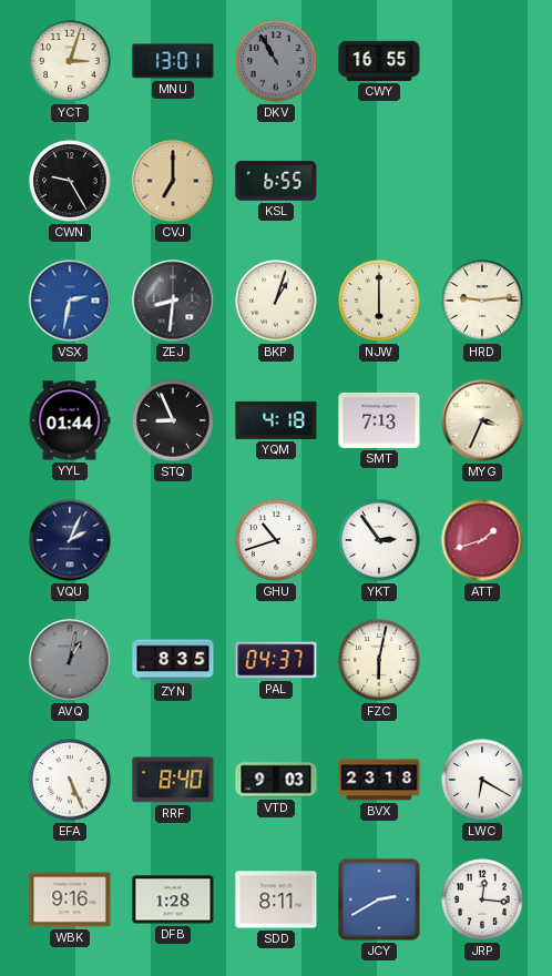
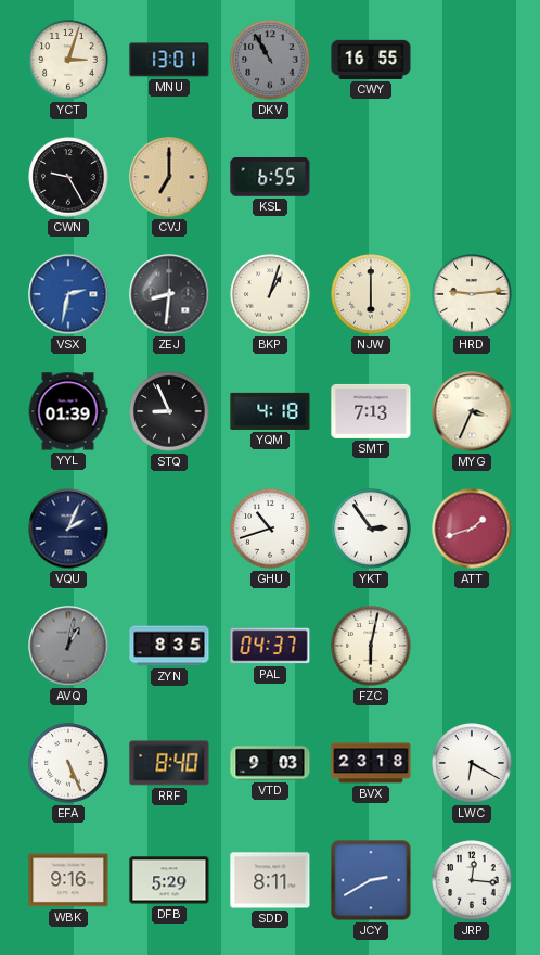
YYL: 01:44 -> 01:39 (68, 411)
DFB: 1:28 -> 5:29 (169, 880)
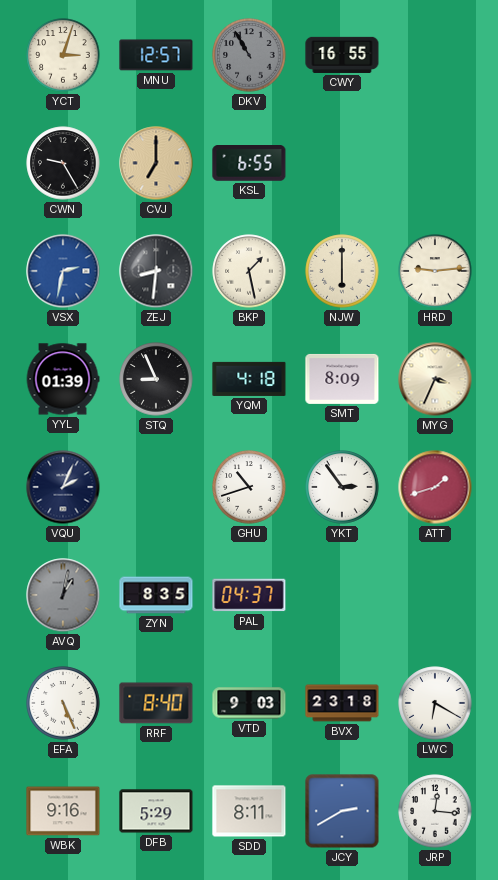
MNU: 13:01 -> 12:57 (156, 55)
BKP: 1:03 -> 1:28 (249, 271)
SMT: 7:13 -> 8:09 (342, 379)
FZC: 6:02 -> none (371, 646)
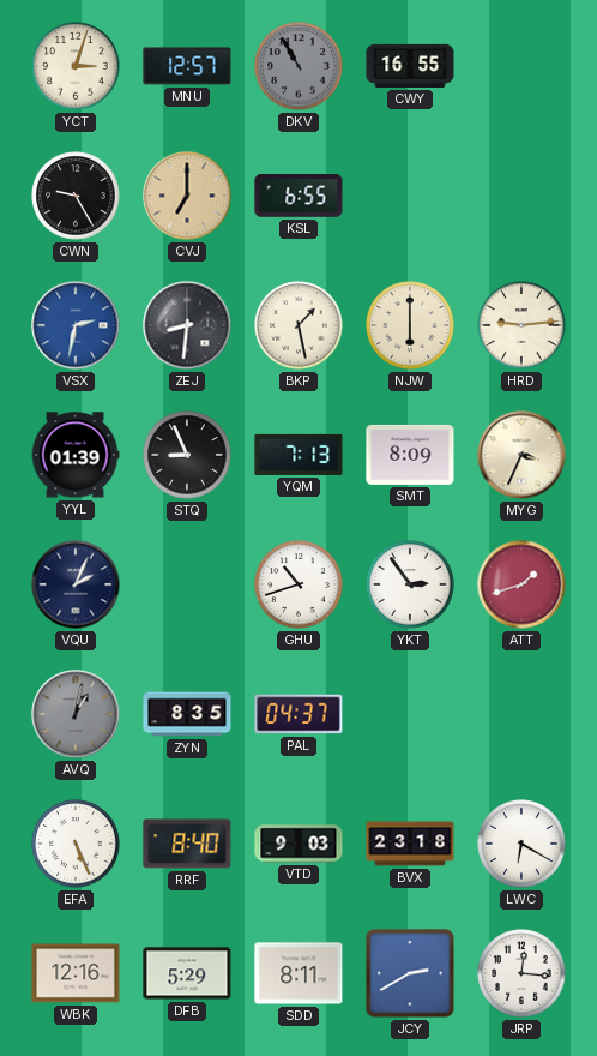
YQM: 4:18 -> 7:13 (298, 455)
WBK: 9:16 -> 12:16 (76, 973)
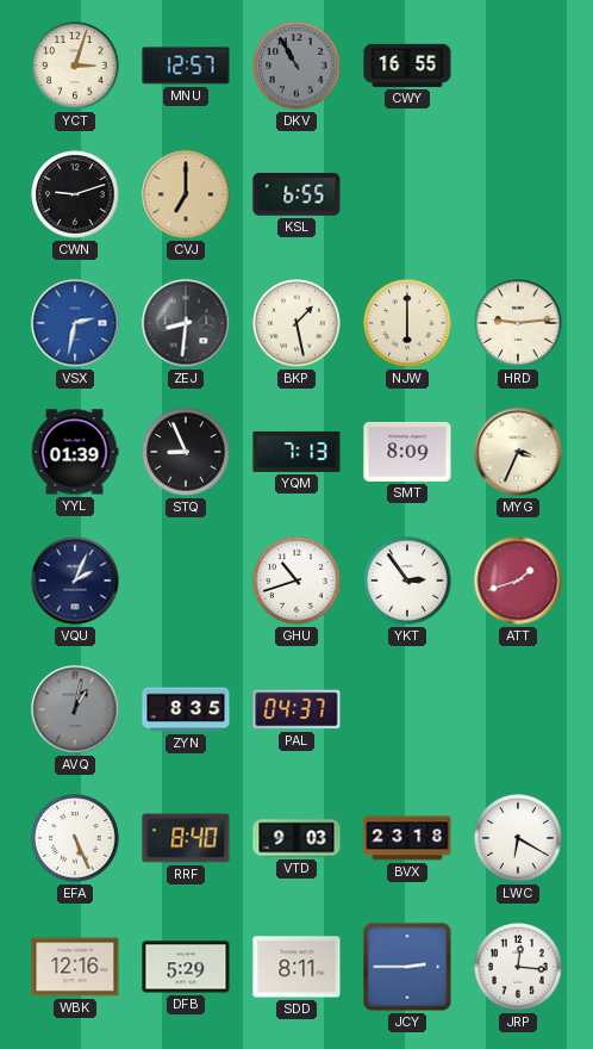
CWN: 9:25 -> 9:12 (75, 194)
JCY: 2:40 -> 2:45 (407, 967)
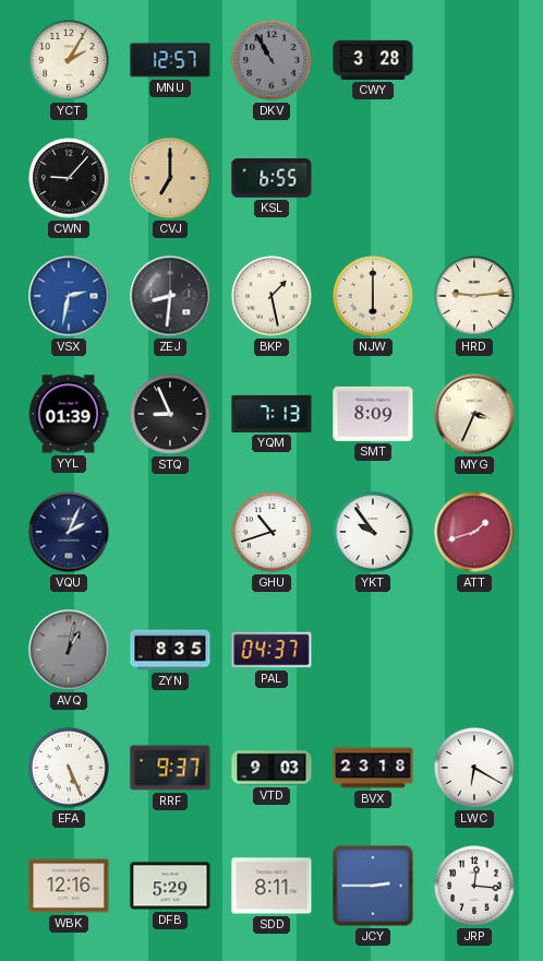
YCT: 3:03 -> 2:05 (69, 60)
CWY: 16:55 -> 3:28 (373, 60)
CWN: 9:12 -> 9:07 (69, 178)
YKT: 2:54 -> 9:54 (373, 532)
RRF: 8:40 -> 9:37 (170, 768)
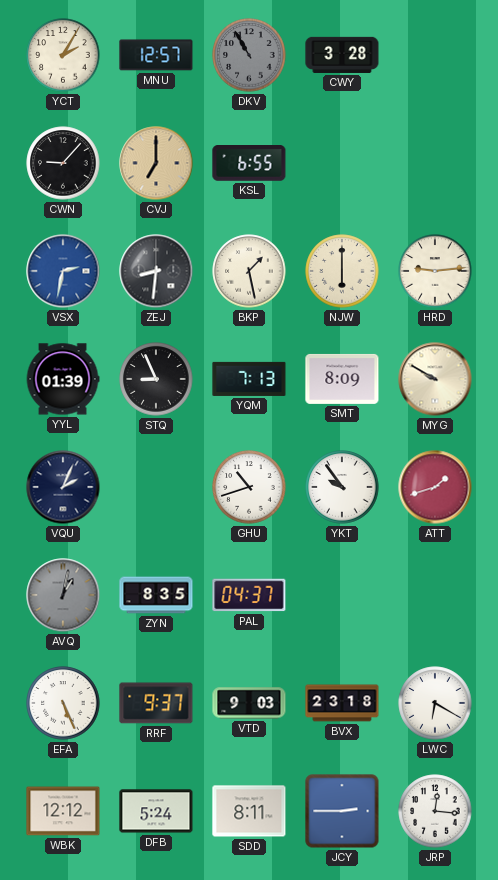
MYG: 3:34 -> 9:50 (435, 379)
WBK: 12:16 -> 12:12 (63, 811)
DFB: 5:29 -> 5:24 (156, 811)
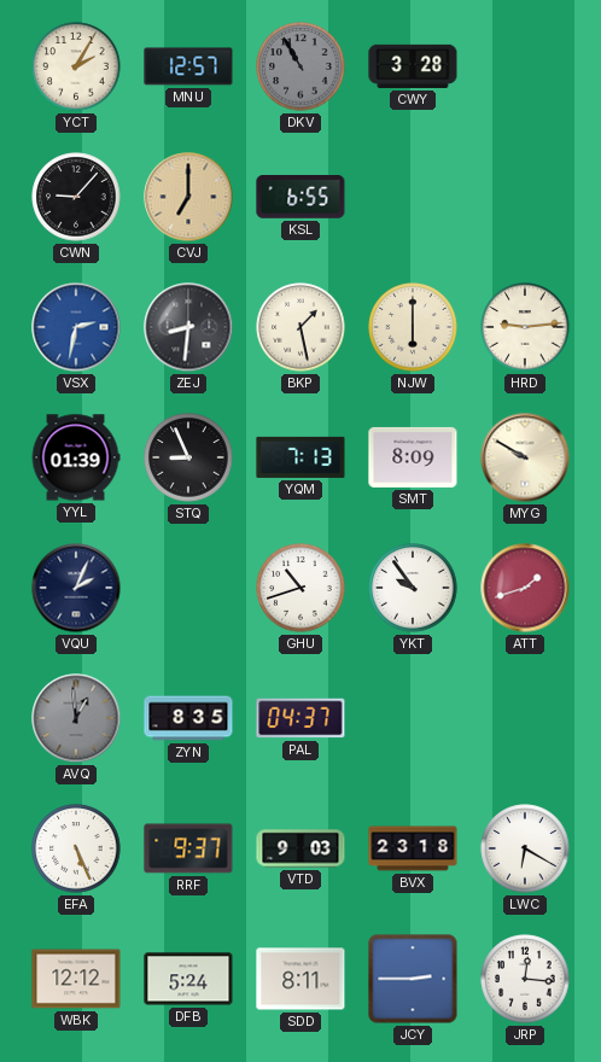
AVQ: 1:02 -> 12:59 (76, 718)
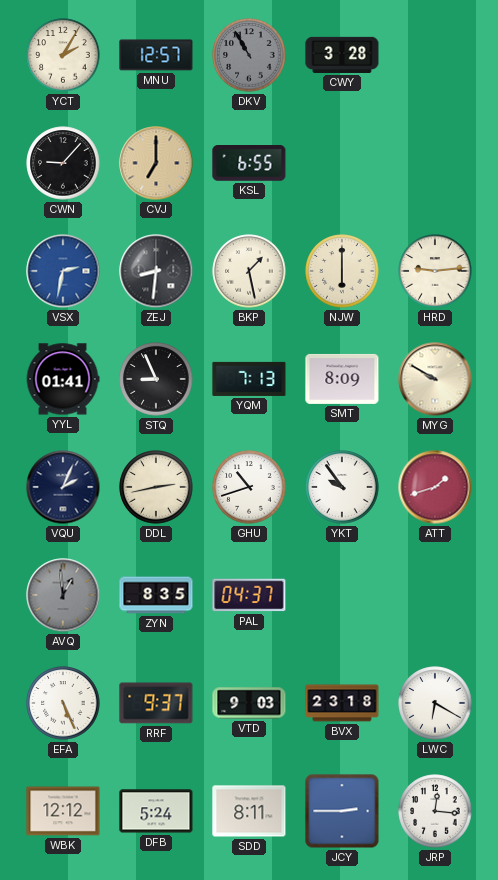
YYL: 01:39 -> 01:41 (63, 379)
DDL: none -> 2:43 (156, 487)
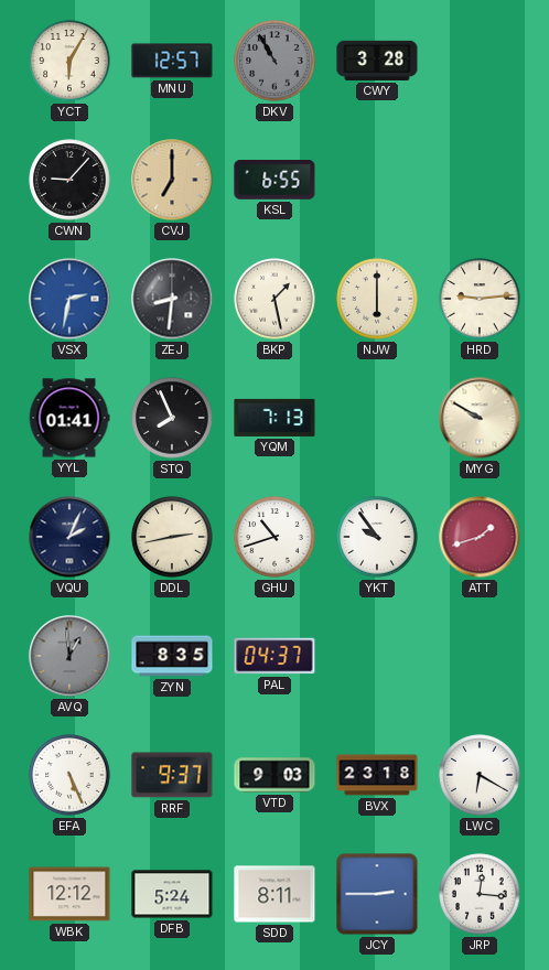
YCT: 2:05 -> 6:05 (69, 61)
STQ: 8:56 -> 7:56 (172, 418)
SMT: 8:09 -> none (342, 379)
